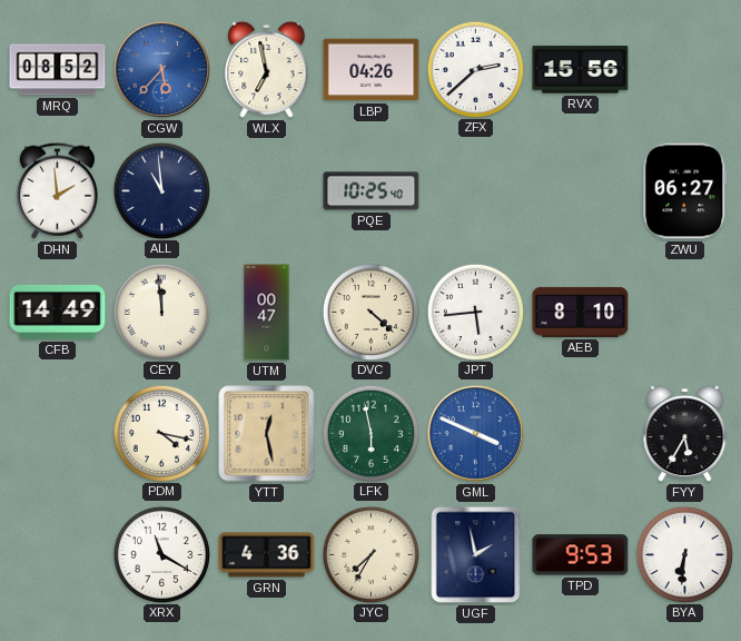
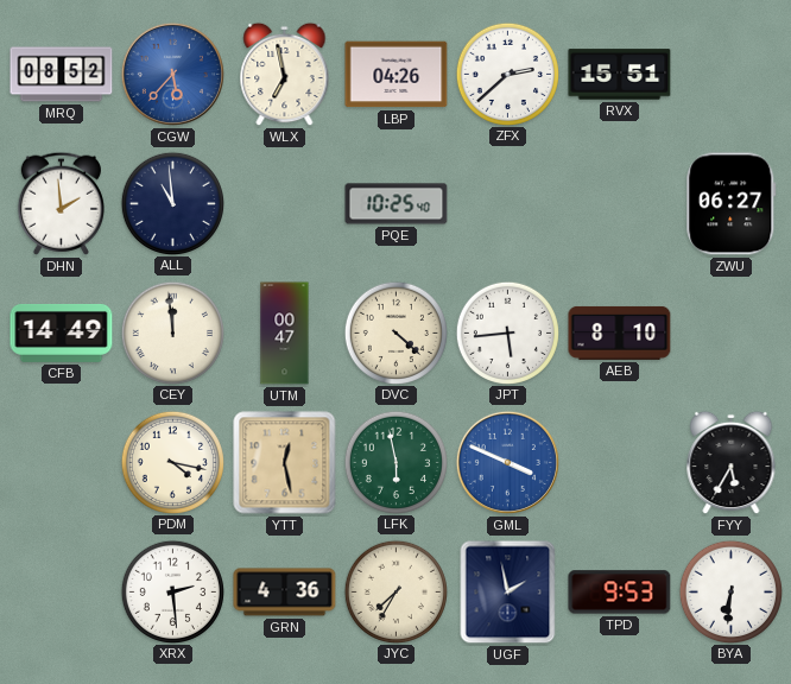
RVX: 15:56 -> 15:51 (620, 75)
XRX: 11:20 -> 2:29 (172, 591)
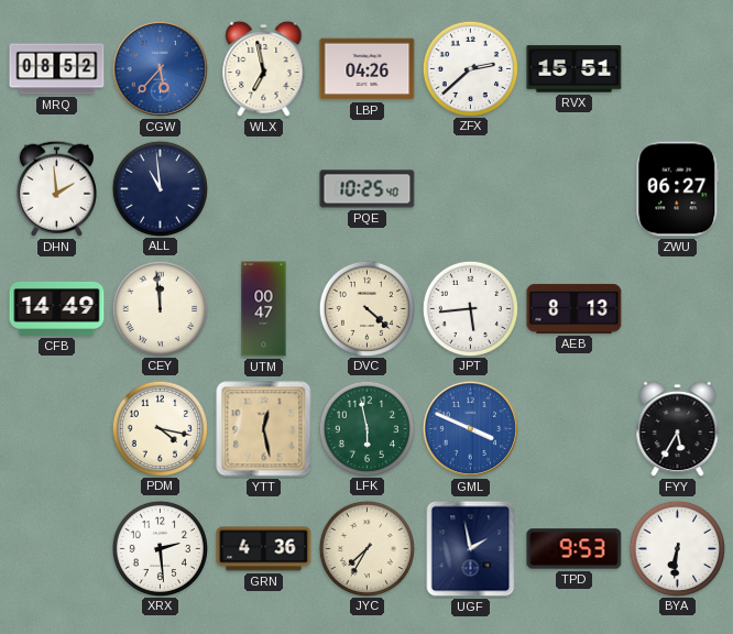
AEB: 8:10 -> 8:13 (575, 308)
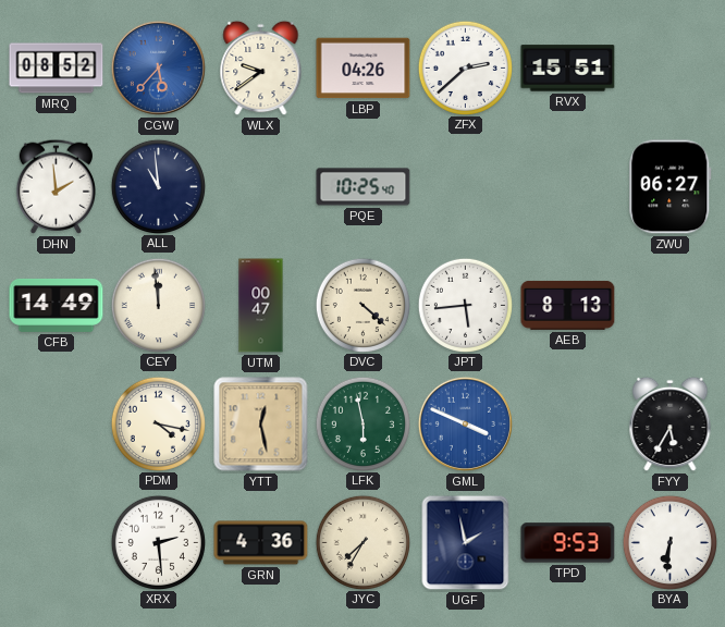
WLX: 6:58 -> 9:39 (261, 69)
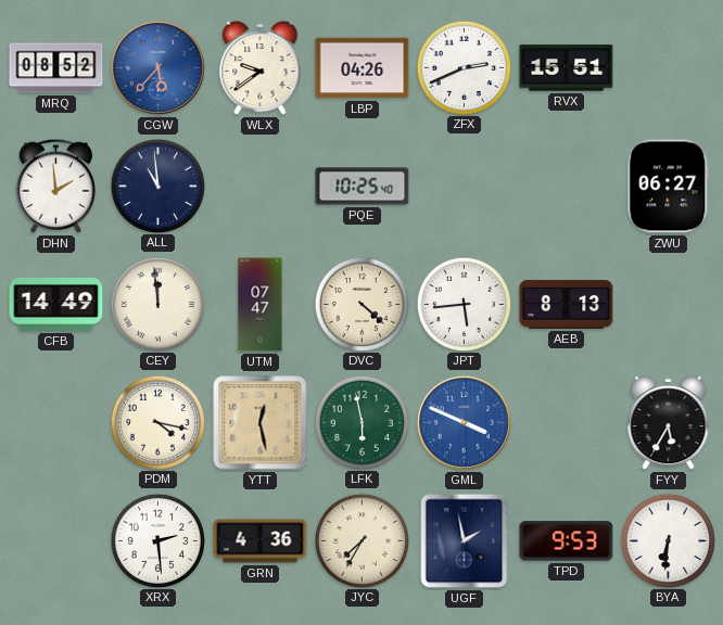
ZFX: 2:38 -> 2:41 (464, 67)
UTM: 00:47 -> 07:47 (261, 305)
